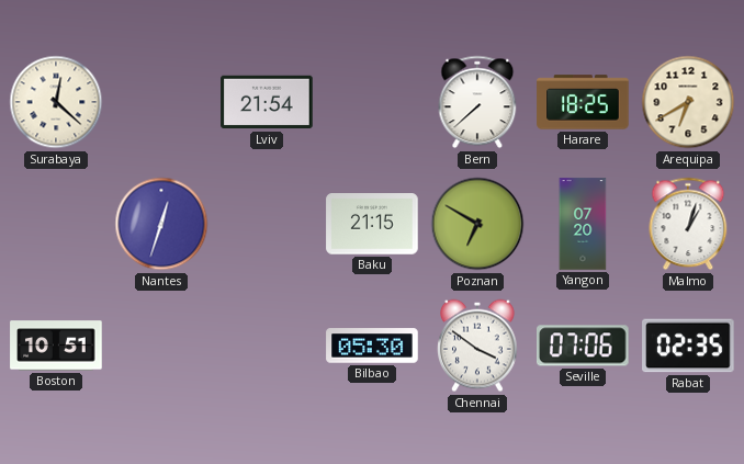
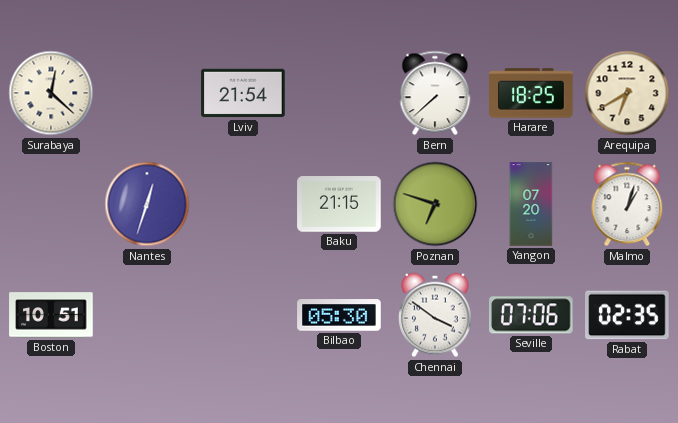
Poznan: 6:50 -> 6:48 (435, 204)
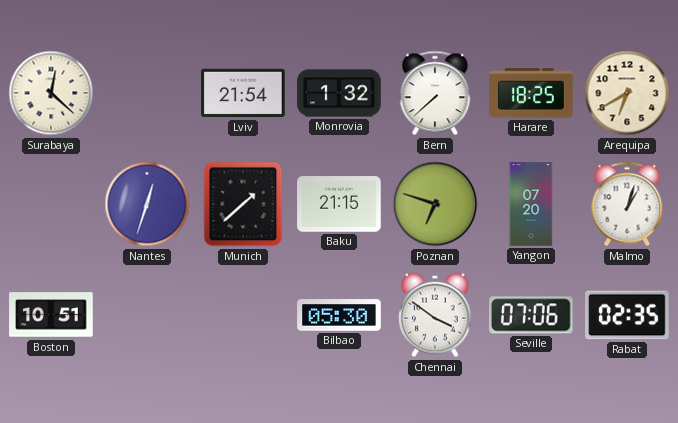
Monrovia: none -> 1:32 (339, 93)
Munich: none -> 1:38 (243, 204)
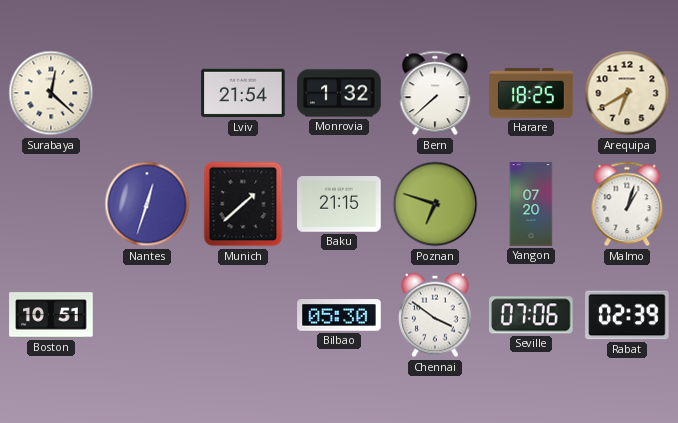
Rabat: 02:35 -> 02:39 (627, 315)
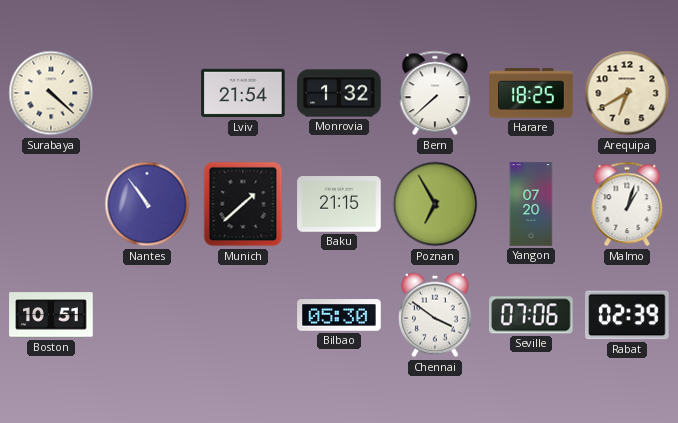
Surabaya: 12:22 -> 4:22 (51, 93)
Nantes: 12:33 -> 10:54 (147, 204)
Poznan: 6:48 -> 6:55 (435, 204)
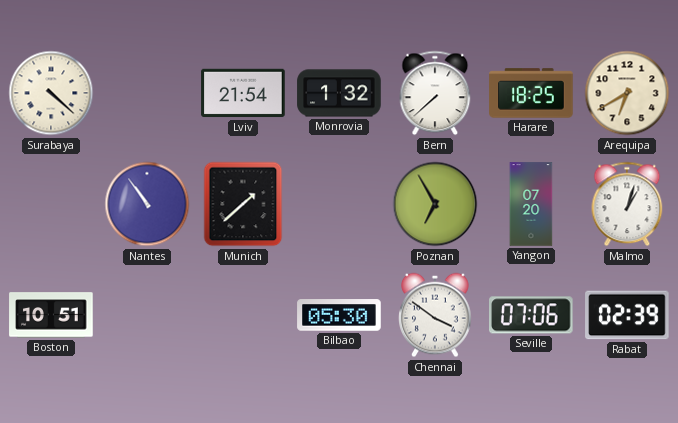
Baku: 21:15 -> none (339, 204)
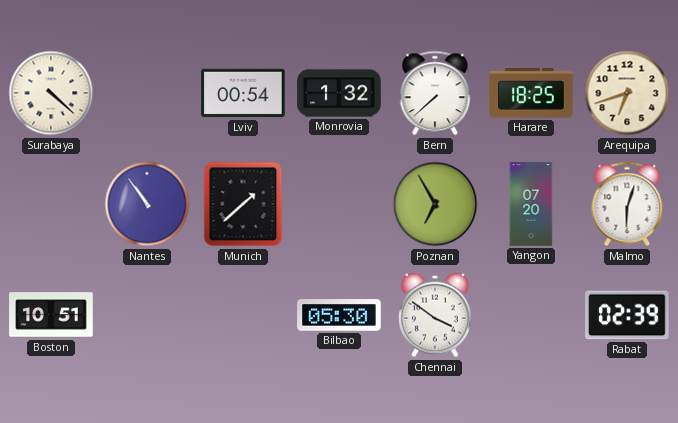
Lviv: 21:54 -> 00:54 (243, 93)
Arequipa: 6:40 -> 6:42 (627, 93)
Malmo: 1:03 -> 6:03 (627, 204)
Seville: 07:06 -> none (532, 315)
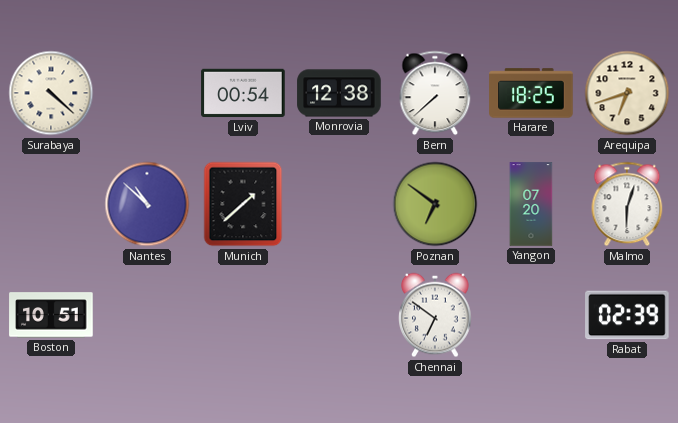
Monrovia: 1:32 -> 12:38 (339, 93)
Nantes: 10:54 -> 10:52 (147, 204)
Poznan: 6:55 -> 6:51 (435, 204)
Bilbao: 05:30 -> none (339, 315)
Chennai: 3:51 -> 6:51 (435, 315)
